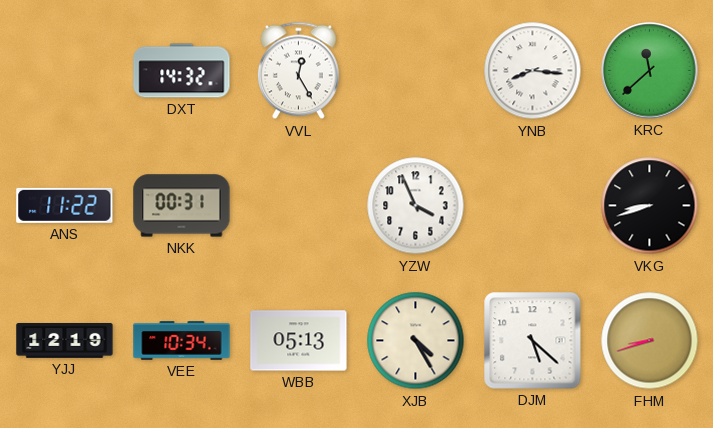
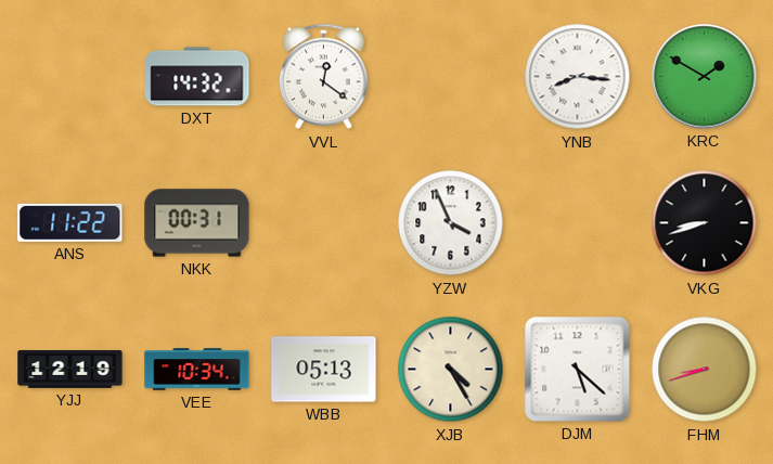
VVL: 12:25 -> 12:21 (323, 77)
KRC: 11:38 -> 1:50 (705, 77)
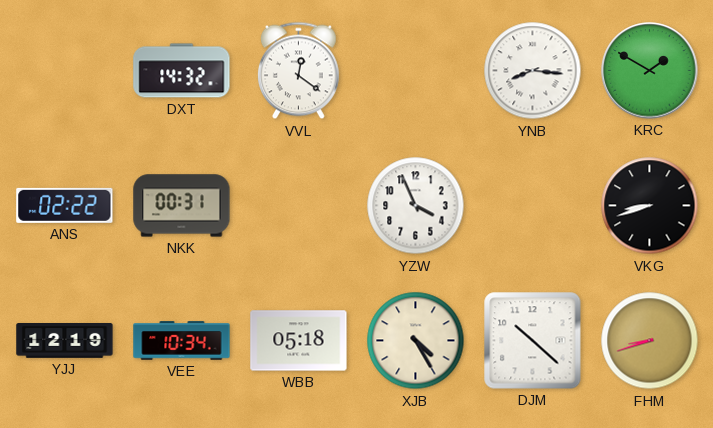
ANS: 11:22 -> 02:22 (65, 205)
WBB: 05:13 -> 05:18 (299, 341)
DJM: 5:22 -> 10:22 (533, 341)
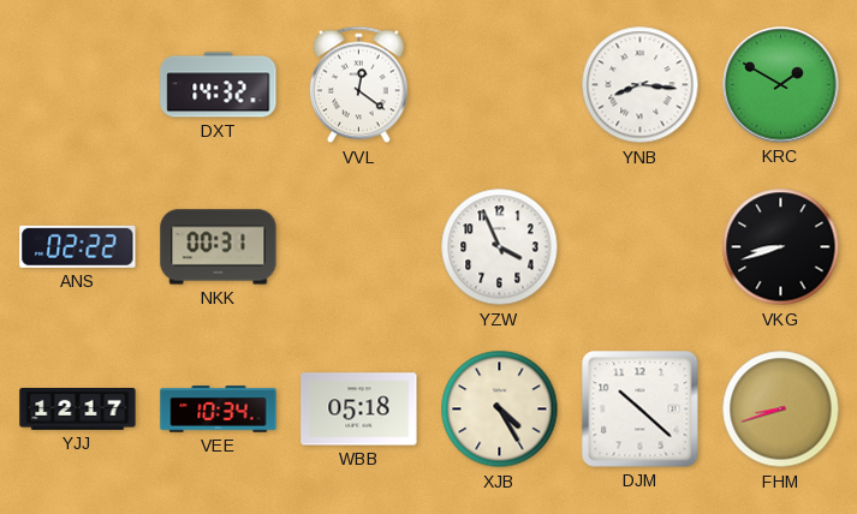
YJJ: 12:19 -> 12:17 (78, 410)
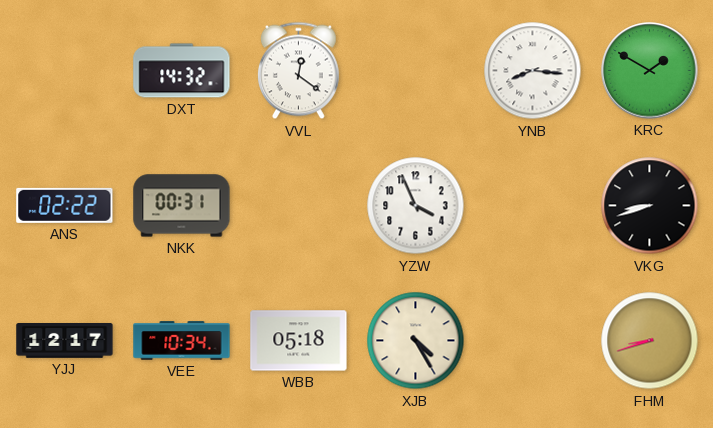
DJM: 10:22 -> none (641, 410)
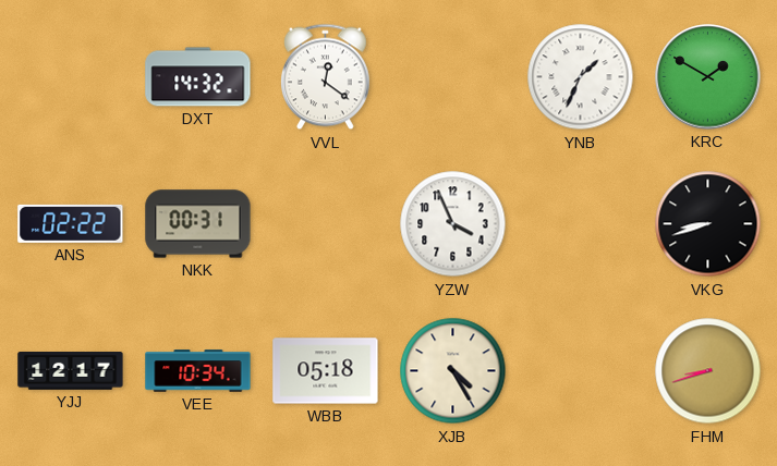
YNB: 8:16 -> 1:34 (581, 77)
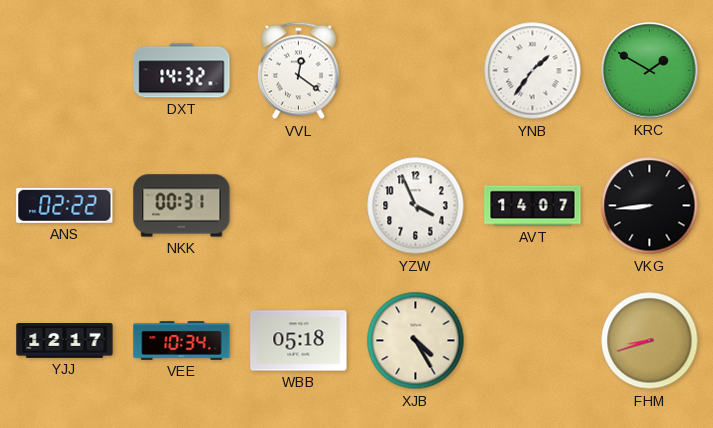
YNB: 1:34 -> 1:36 (533, 71)
AVT: none -> 14:07 (533, 206)
VKG: 8:42 -> 8:44 (650, 206)
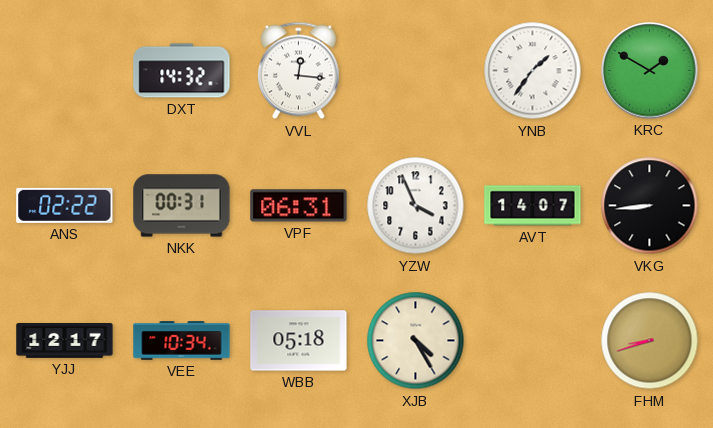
VVL: 12:21 -> 12:16 (298, 71)
VPF: none -> 06:31 (299, 206)
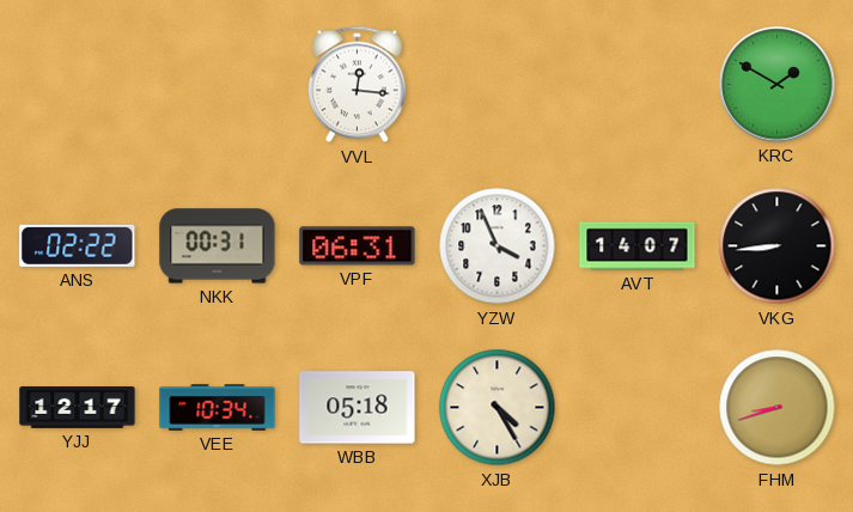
DXT: 14:32 -> none (182, 71)
YNB: 1:36 -> none (533, 71)
